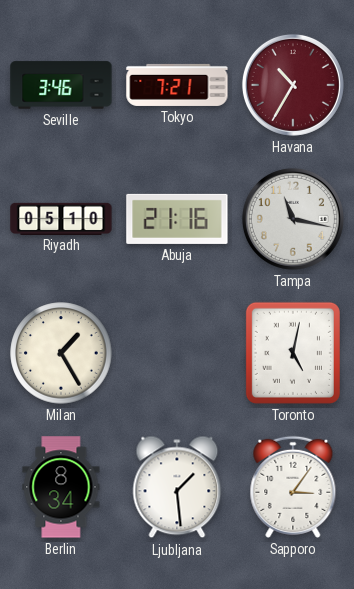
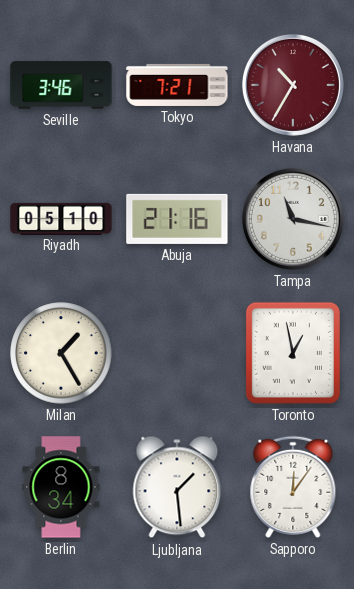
Toronto: 5:02 -> 12:58 (293, 353)
Sapporo: 3:06 -> 12:06 (293, 487)
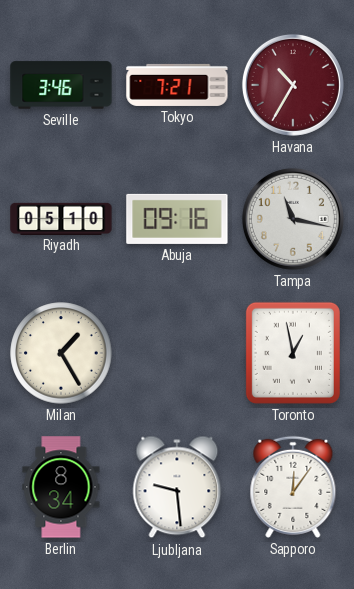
Abuja: 21:16 -> 09:16 (177, 219)
Ljubljana: 1:29 -> 9:29 (177, 487)
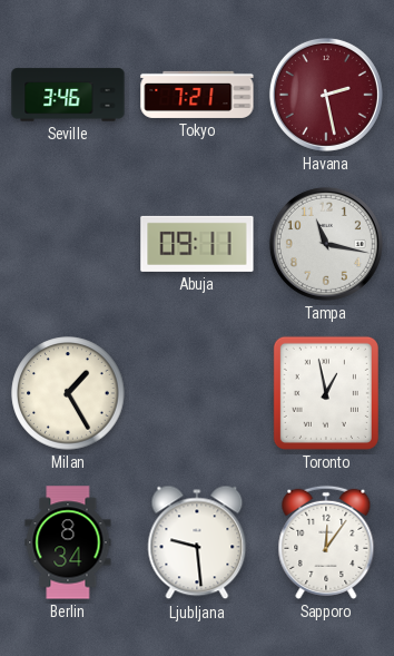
Havana: 10:35 -> 2:28 (326, 95)
Riyadh: 05:10 -> none (61, 218)
Abuja: 09:16 -> 09:11 (197, 244)
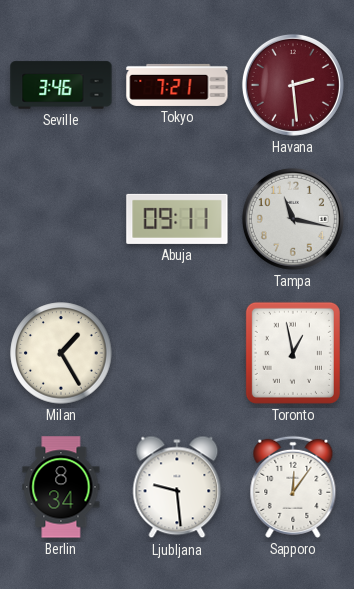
Havana: 2:28 -> 2:29 (293, 85)
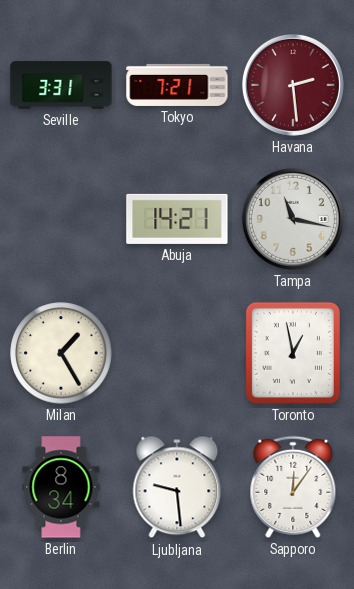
Seville: 3:46 -> 3:31 (61, 85)
Abuja: 09:11 -> 14:21 (177, 219)
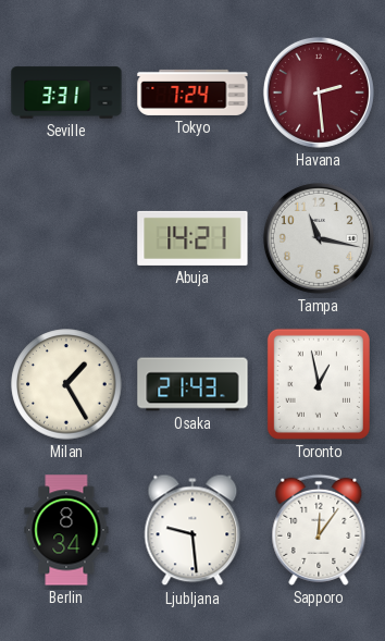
Tokyo: 7:21 -> 7:24 (192, 93)
Osaka: none -> 21:43 (192, 384)
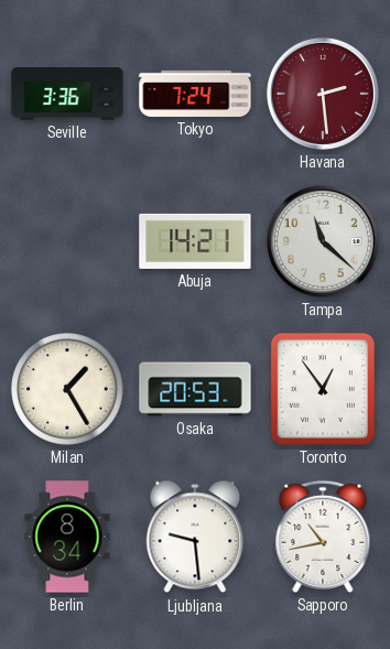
Seville: 3:31 -> 3:36 (67, 94)
Tampa: 11:17 -> 11:22 (323, 241)
Osaka: 21:43 -> 20:53 (195, 389)
Toronto: 12:58 -> 12:54 (323, 389)
Sapporo: 12:06 -> 10:43 (323, 537)
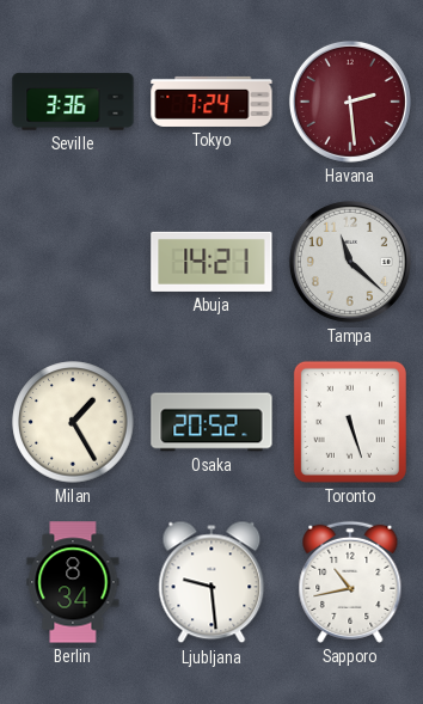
Osaka: 20:53 -> 20:52 (211, 422)
Toronto: 12:54 -> 5:27 (350, 422)
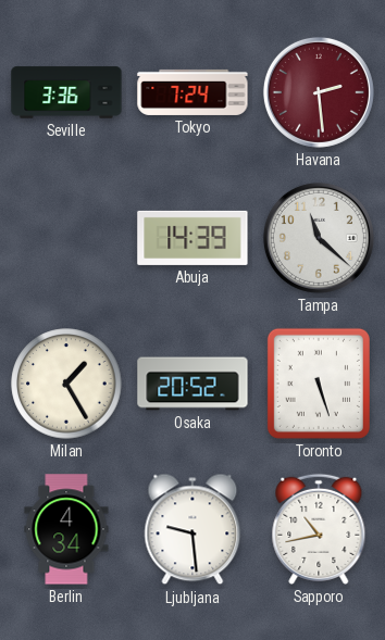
Abuja: 14:21 -> 14:39 (192, 238)
Berlin: 8:34 -> 4:34 (66, 529)
